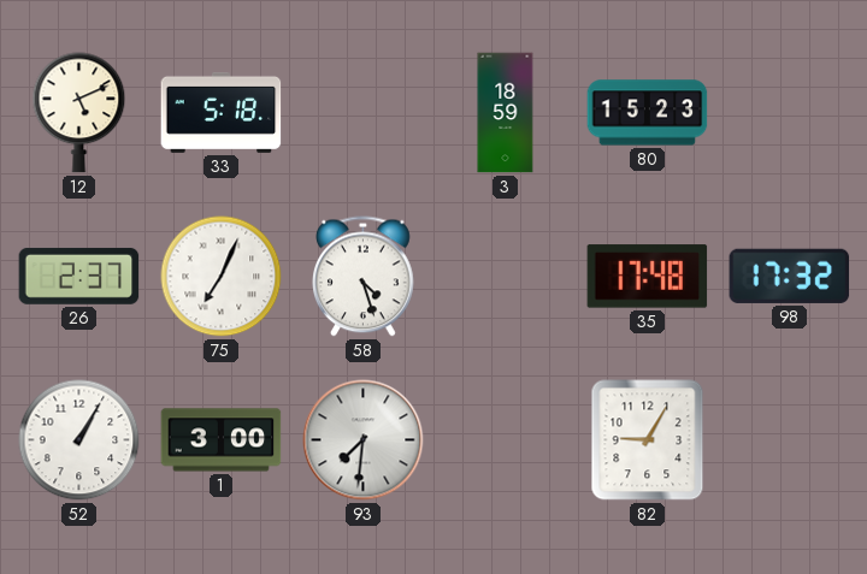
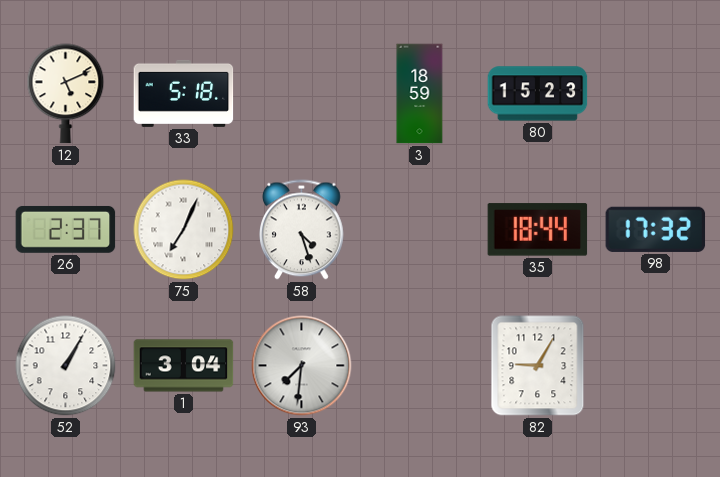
35: 17:48 -> 18:44 (538, 230)
1: 3:00 -> 3:04 (184, 366)
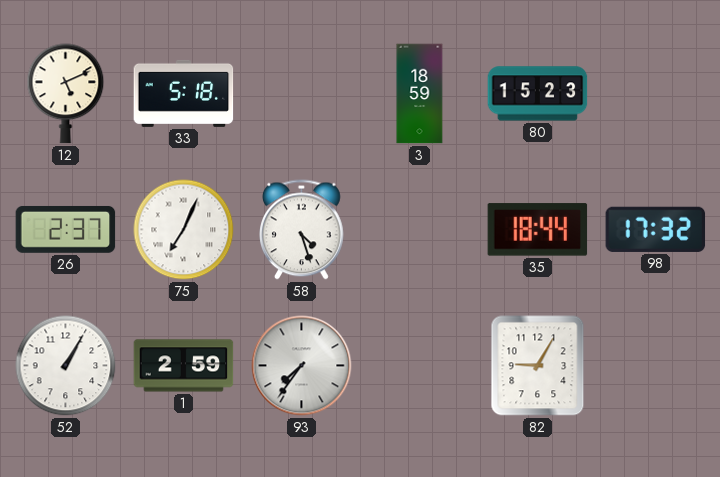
1: 3:04 -> 2:59 (184, 366)
93: 7:31 -> 7:36 (302, 366)
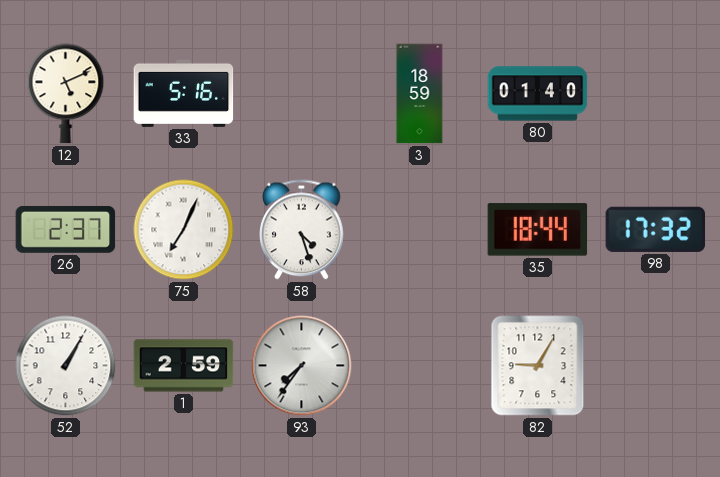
33: 5:18 -> 5:16 (184, 93)
80: 15:23 -> 01:40 (538, 94)
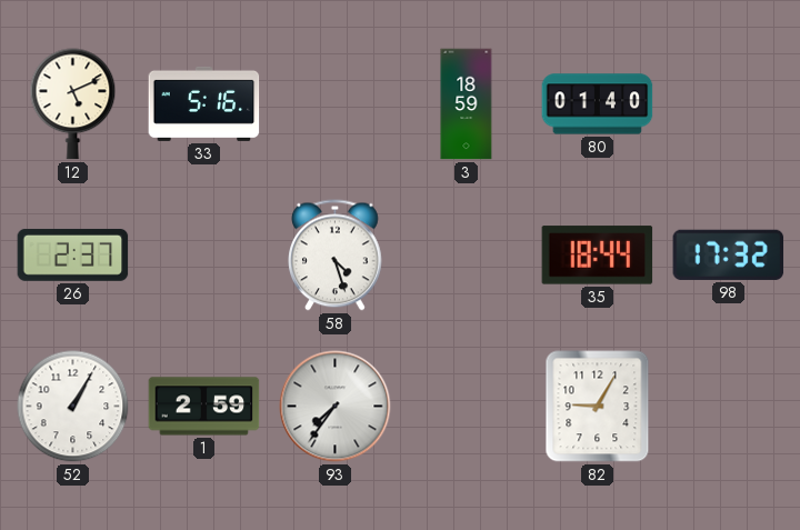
75: 7:04 -> none (184, 230)
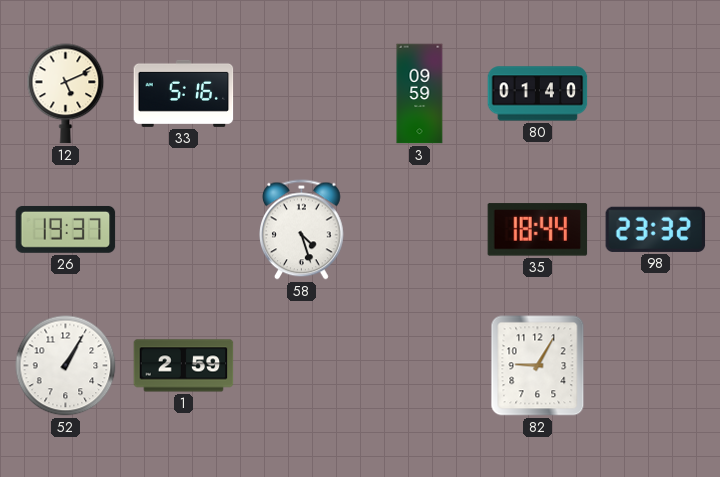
3: 18:59 -> 09:59 (420, 94)
26: 2:37 -> 19:37 (66, 229)
98: 17:32 -> 23:32 (656, 229)
93: 7:36 -> none (336, 407)
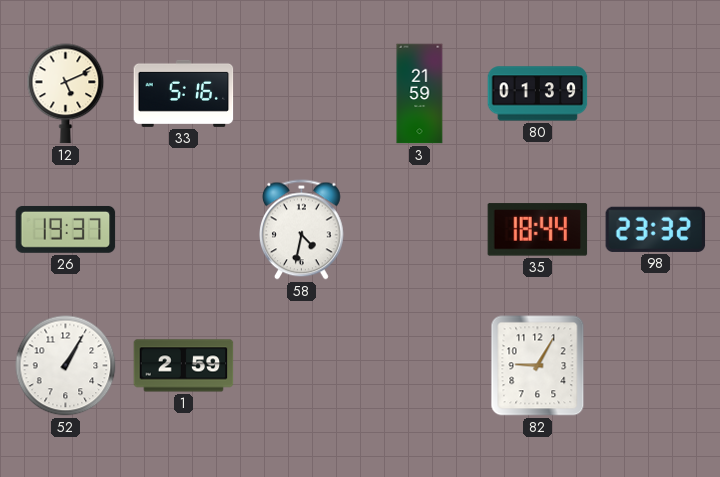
3: 09:59 -> 21:59 (420, 94)
80: 01:40 -> 01:39 (538, 94)
58: 4:27 -> 4:32 (302, 230)
